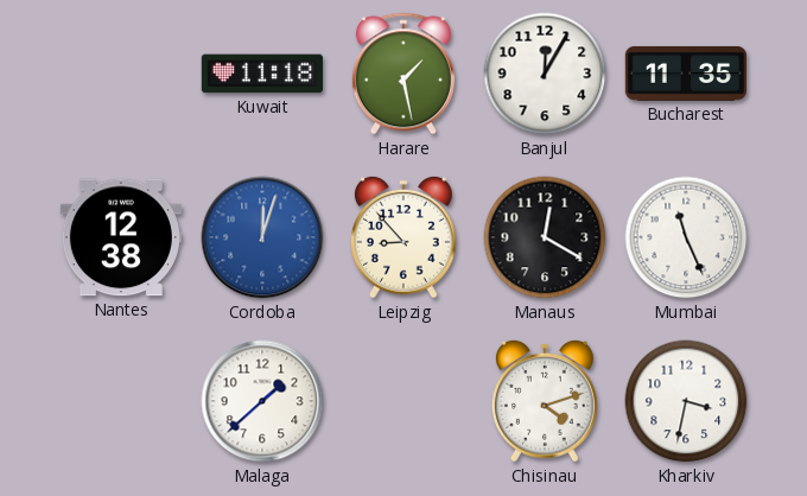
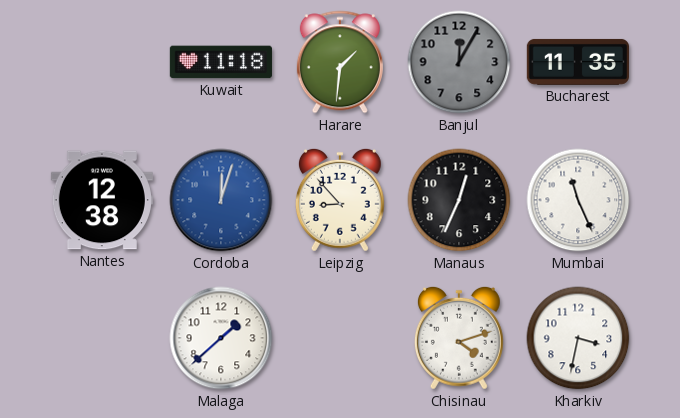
Harare: 1:28 -> 1:31 (340, 62)
Banjul dial: white -> grey (459, 62)
Manaus: 12:20 -> 12:34 (459, 200)
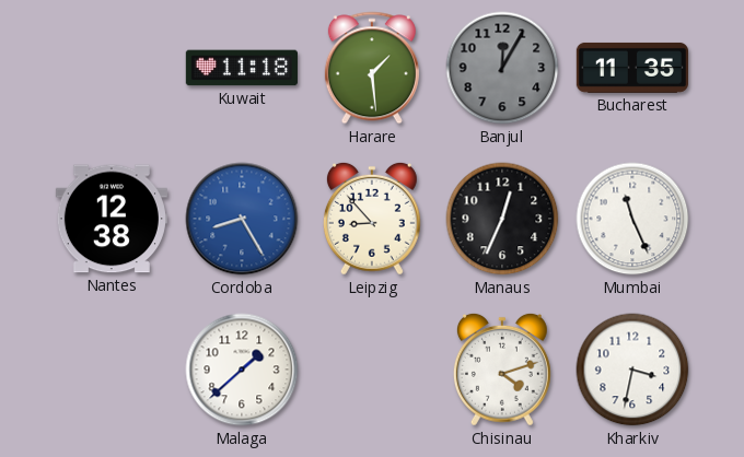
Harare: 1:31 -> 1:29 (372, 68)
Cordoba: 12:03 -> 8:25 (242, 219)
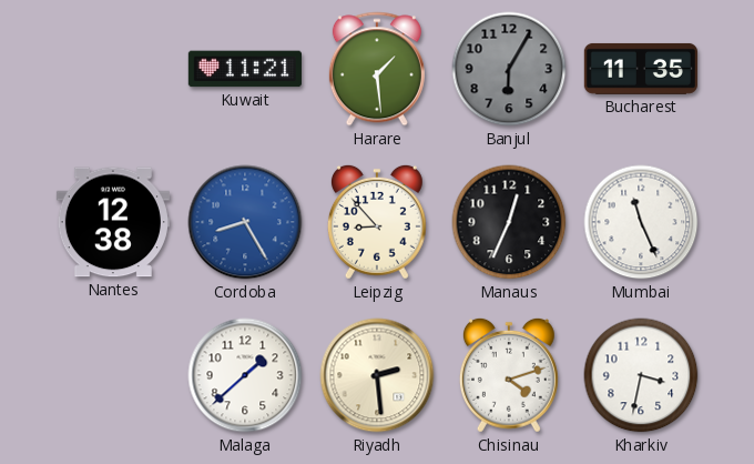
Kuwait: 11:18 -> 11:21 (245, 69)
Banjul: 12:05 -> 6:05 (509, 69)
Riyadh: none -> 2:29 (377, 375)
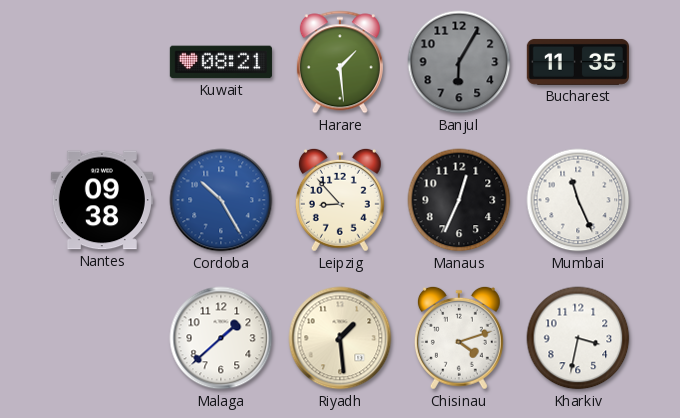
Kuwait: 11:21 -> 08:21 (221, 62)
Nantes: 12:38 -> 09:38 (102, 200)
Cordoba: 8:25 -> 10:25 (221, 200)
Riyadh: 2:29 -> 1:29 (340, 338)
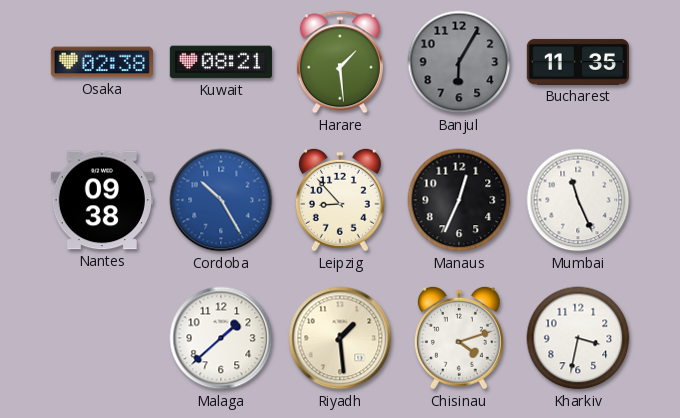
Osaka: none -> 02:38 (102, 62)
